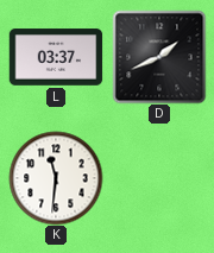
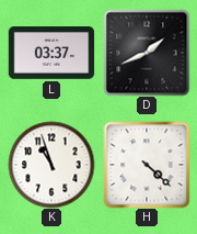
K: 11:31 -> 10:57 (51, 165)
H: none -> 4:22 (147, 165)
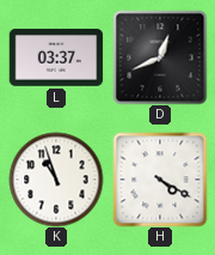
D: 1:41 -> 12:41 (160, 57)
H: 4:22 -> 4:20 (160, 180)
